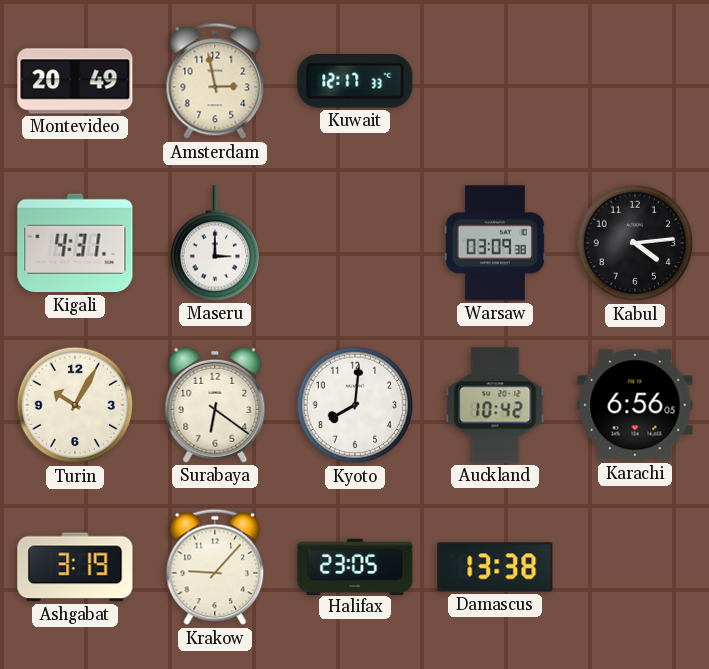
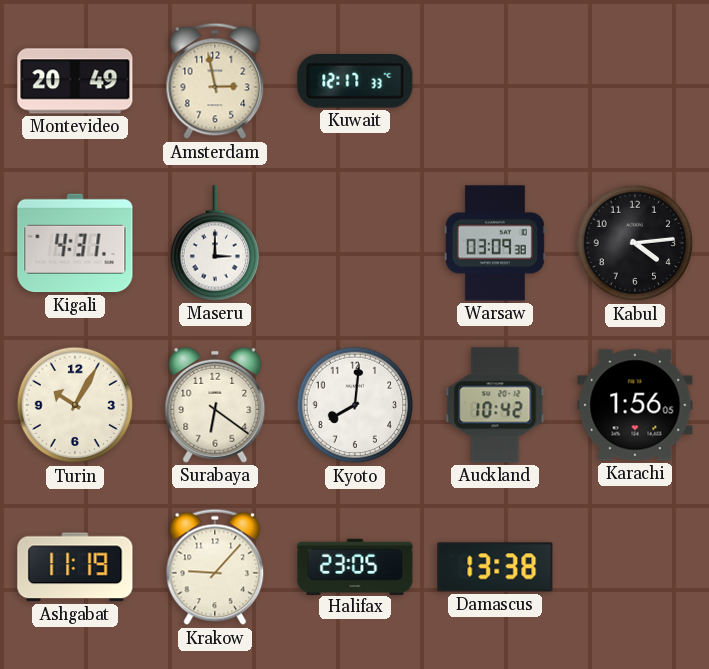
Karachi: 6:56 -> 1:56 (635, 405)
Ashgabat: 3:19 -> 11:19 (75, 567)
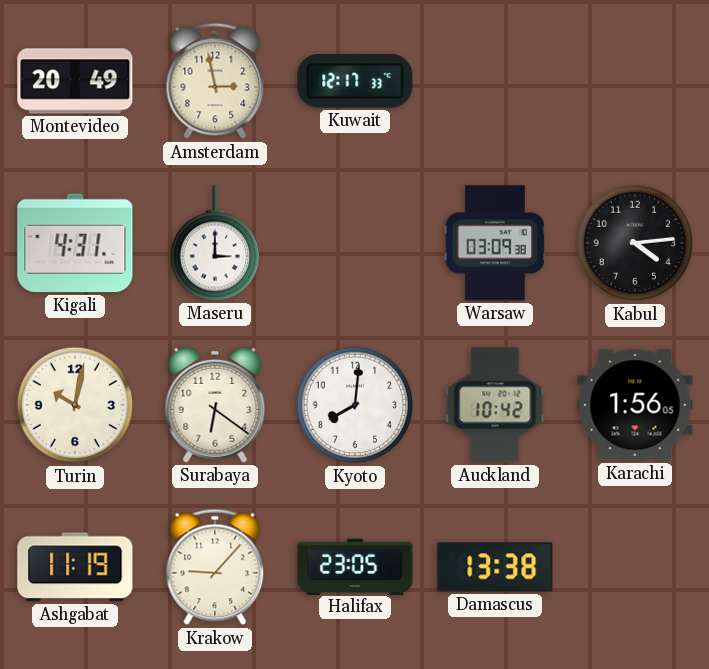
Turin: 10:05 -> 10:02 (75, 405)
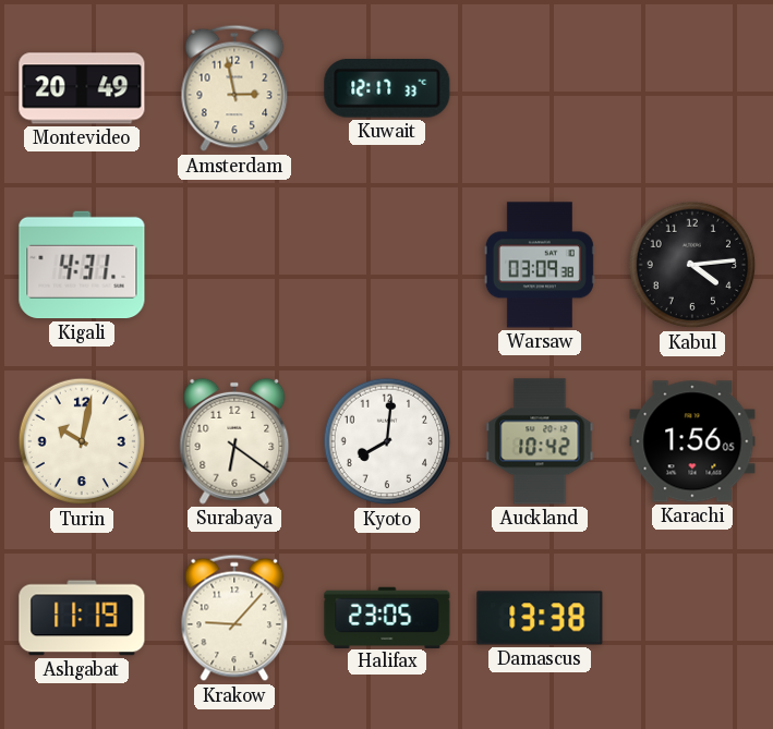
Maseru: 3:00 -> none (214, 243)
